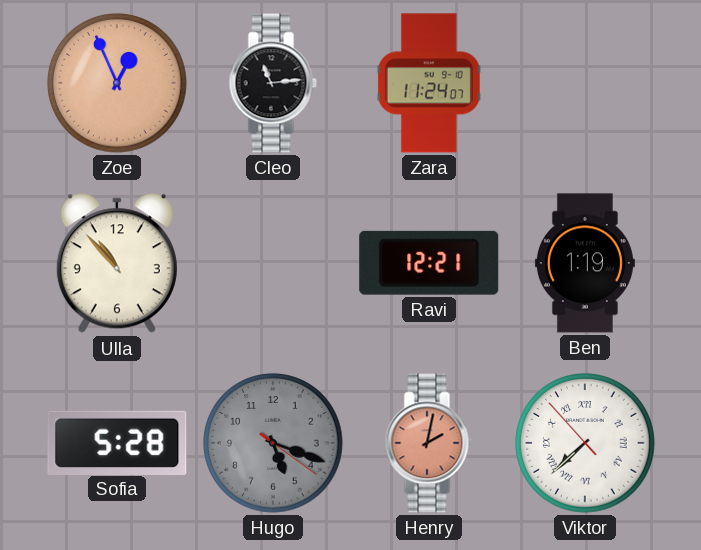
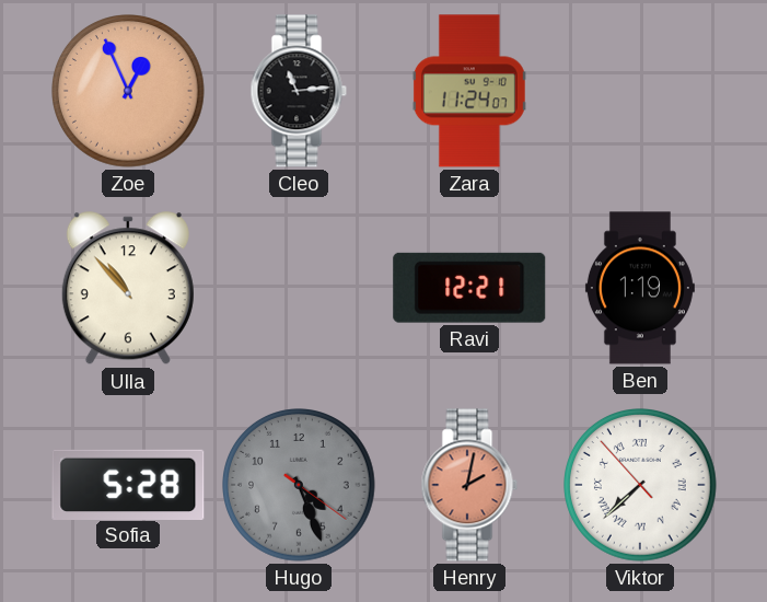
Hugo: 5:18 -> 4:26 (300, 486)
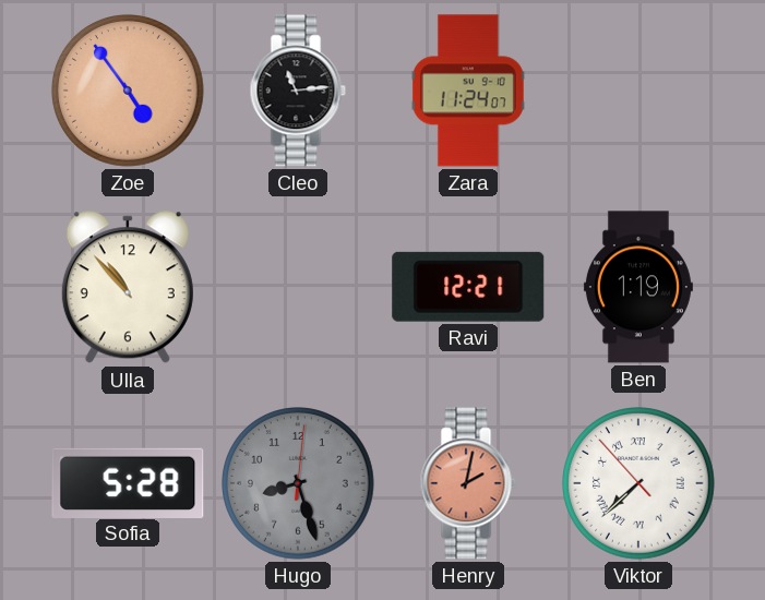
Zoe: 12:56 -> 4:54 (129, 92)
Hugo: 4:26 -> 8:27 (299, 484)
